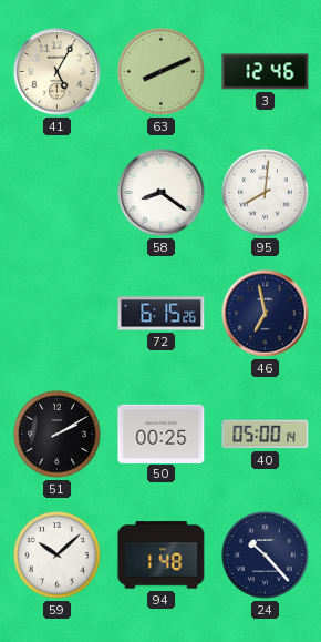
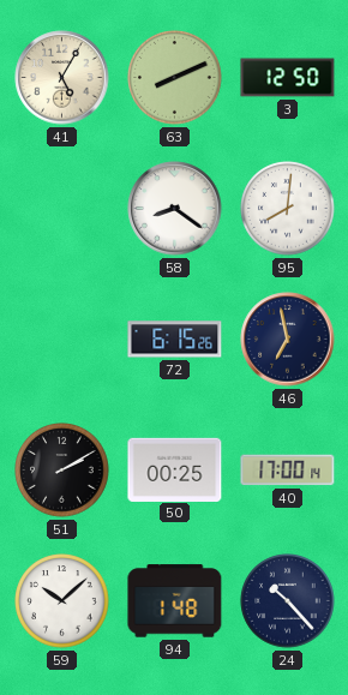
3: 12:46 -> 12:50 (288, 78)
40: 05:00 -> 17:00 (288, 471)
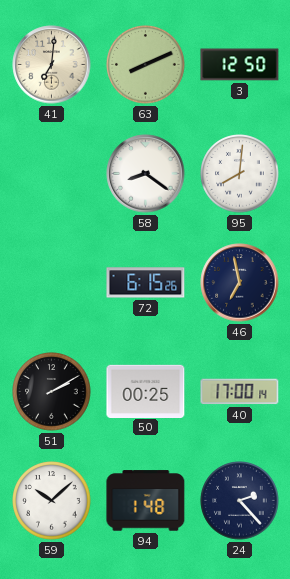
41: 5:05 -> 7:01 (52, 65)
24: 10:23 -> 2:23 (240, 501)
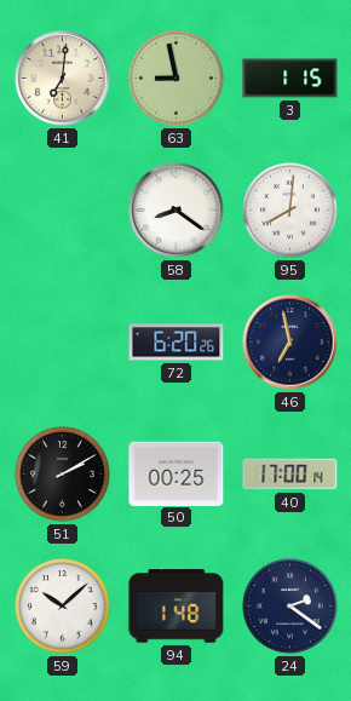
63: 8:11 -> 8:58 (177, 79)
3: 12:50 -> 1:15 (290, 79)
72: 6:15 -> 6:20 (177, 343)
24: 2:23 -> 2:21 (290, 607)
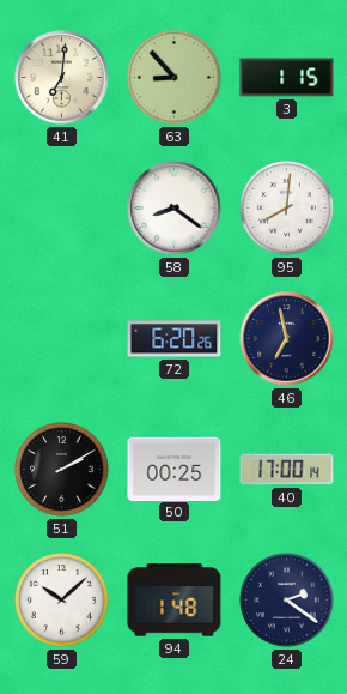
63: 8:58 -> 8:53 (175, 78)
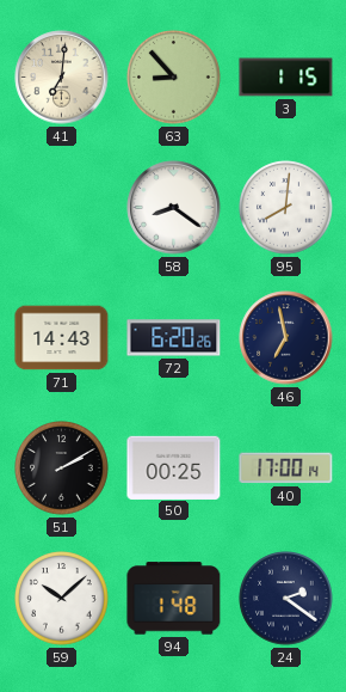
71: none -> 14:43 (62, 338)
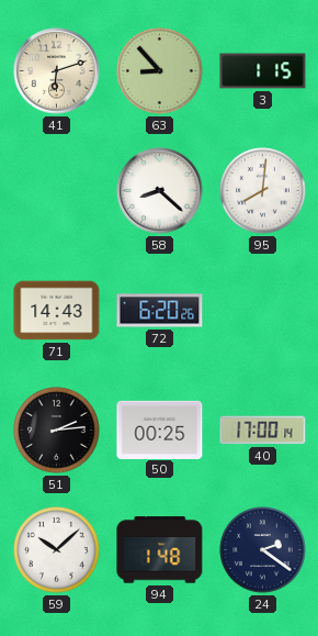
41: 7:01 -> 6:12 (57, 71)
58: 8:21 -> 8:22 (160, 191)
46: 6:58 -> none (286, 338)
51: 2:10 -> 2:14 (57, 431)
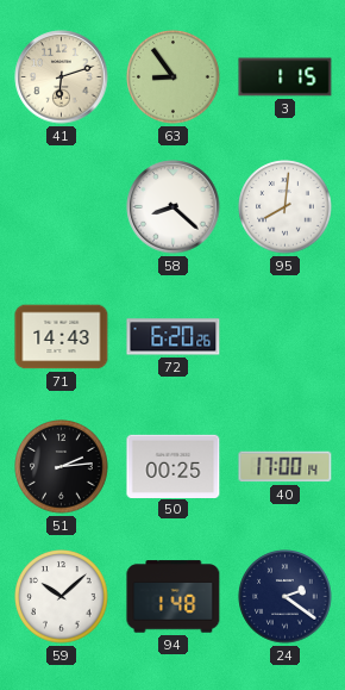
63: 8:53 -> 8:54 (174, 77)
